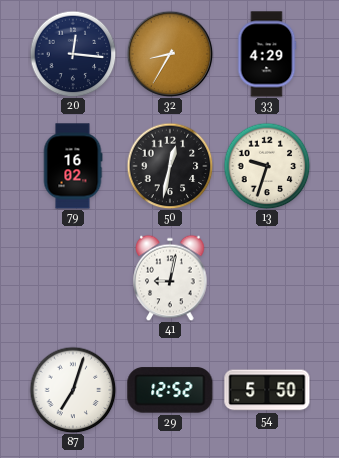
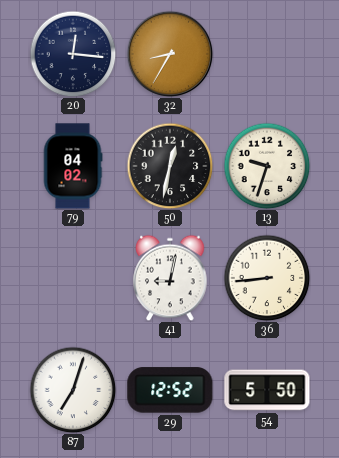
33: 4:29 -> none (267, 54)
79: 16:02 -> 04:02 (73, 166)
36: none -> 8:44 (267, 278)
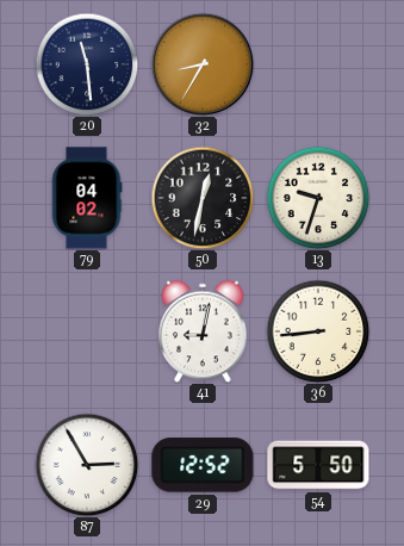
20: 12:16 -> 11:29 (87, 64)
87: 7:03 -> 2:55 (87, 465)
